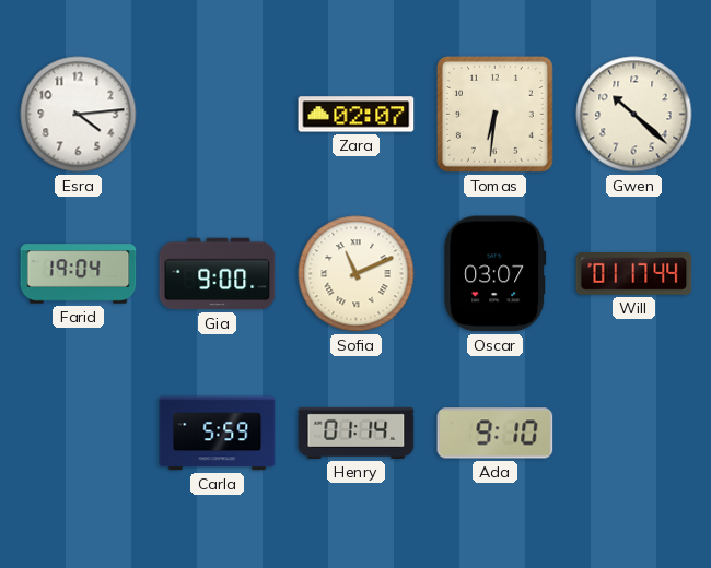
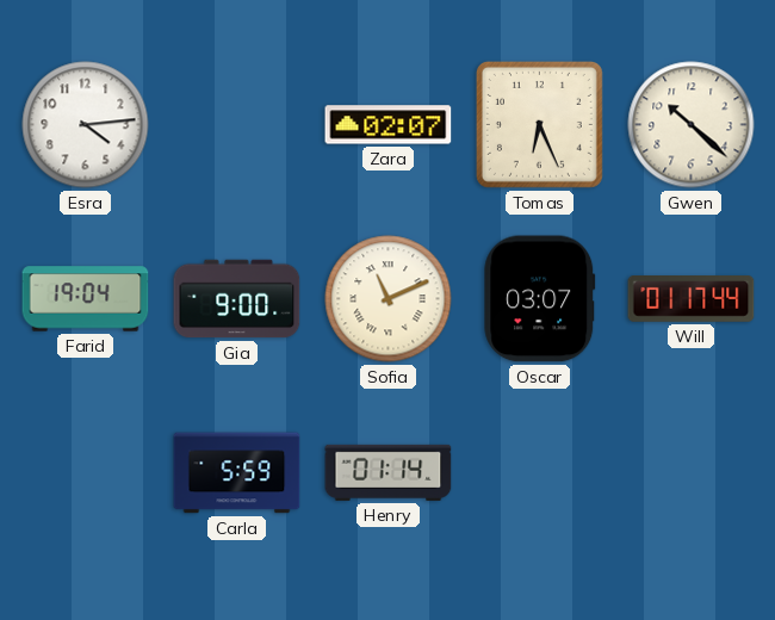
Tomas: 6:31 -> 6:26 (539, 124)
Ada: 9:10 -> none (496, 434)
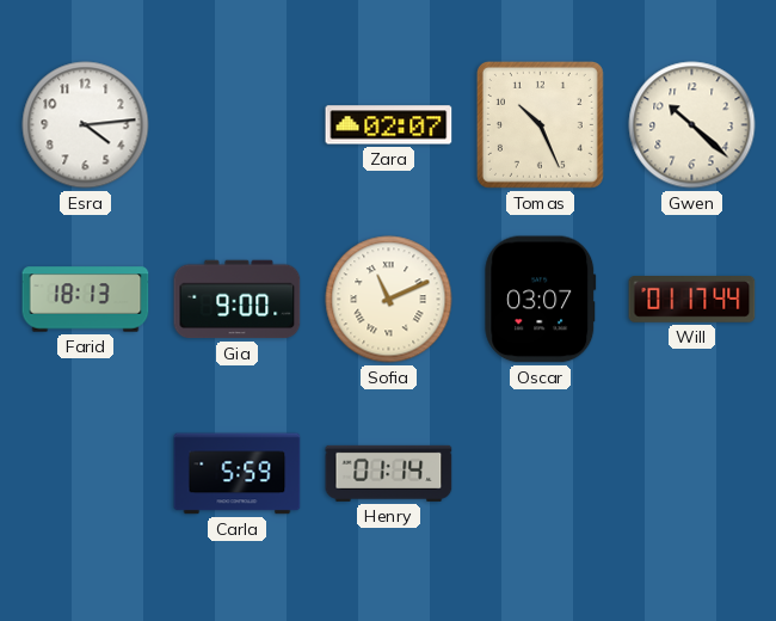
Tomas: 6:26 -> 10:26 (540, 124)
Farid: 19:04 -> 18:13 (86, 300)
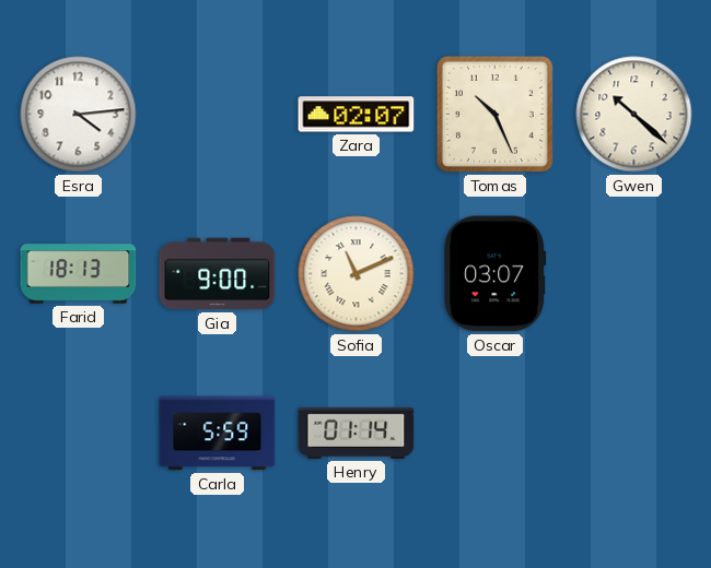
Will: 01:17 -> none (692, 300)
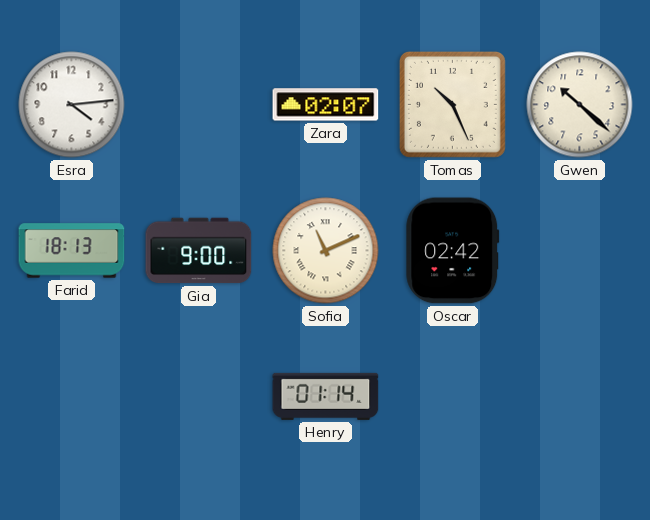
Oscar: 03:07 -> 02:42 (453, 251)
Carla: 5:59 -> none (218, 434)
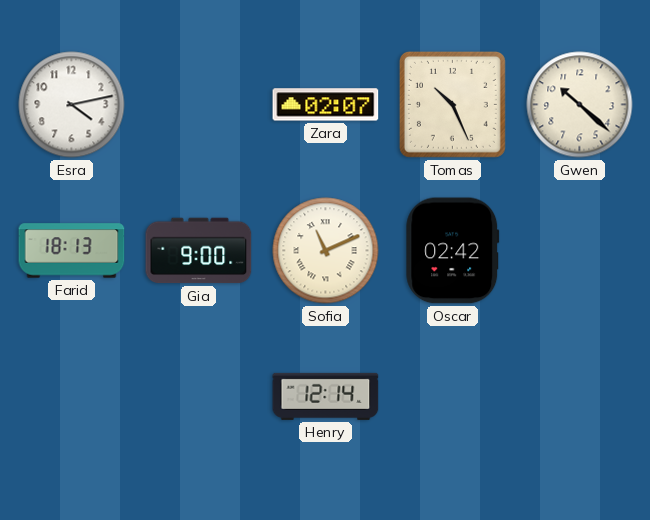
Esra: 4:14 -> 4:13 (72, 105)
Henry: 01:14 -> 12:14 (326, 396)
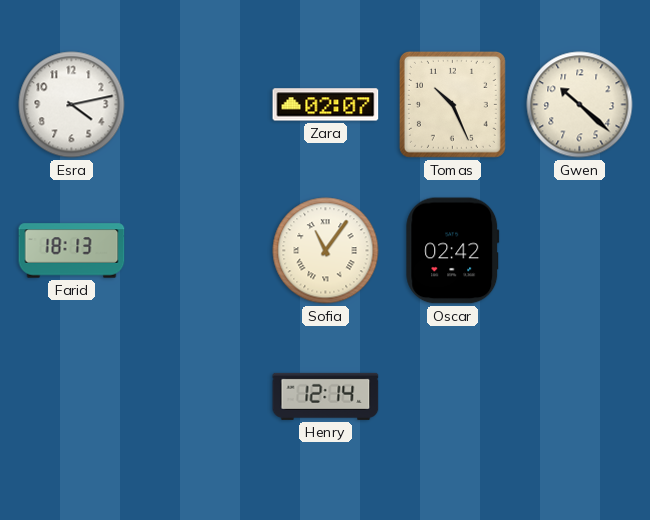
Gia: 9:00 -> none (199, 251)
Sofia: 11:11 -> 11:06 (326, 251)
